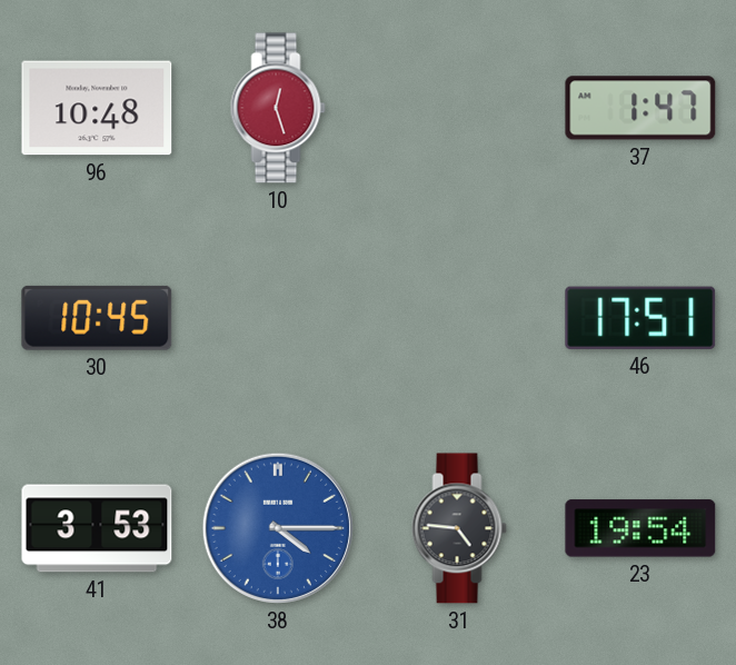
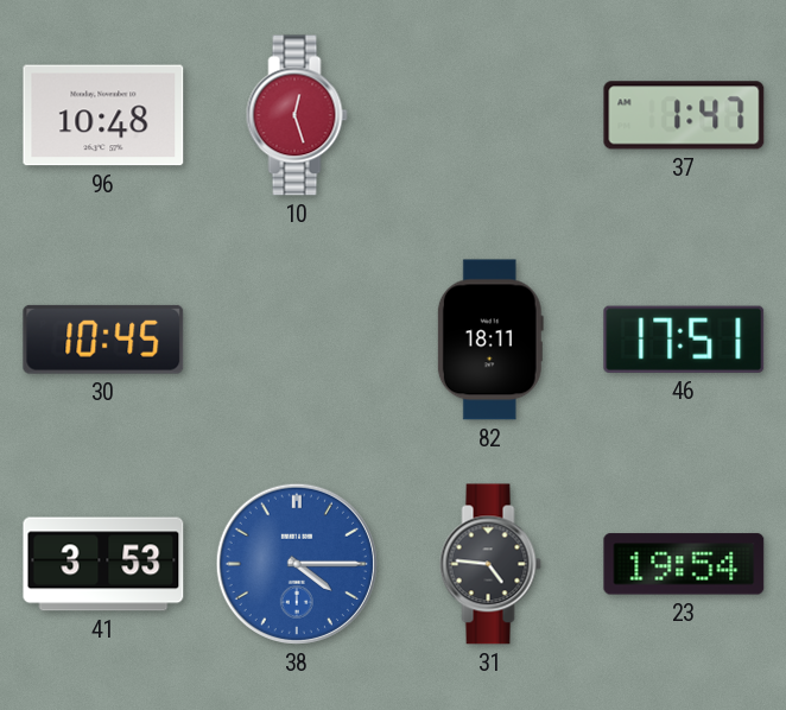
82: none -> 18:11 (490, 340)
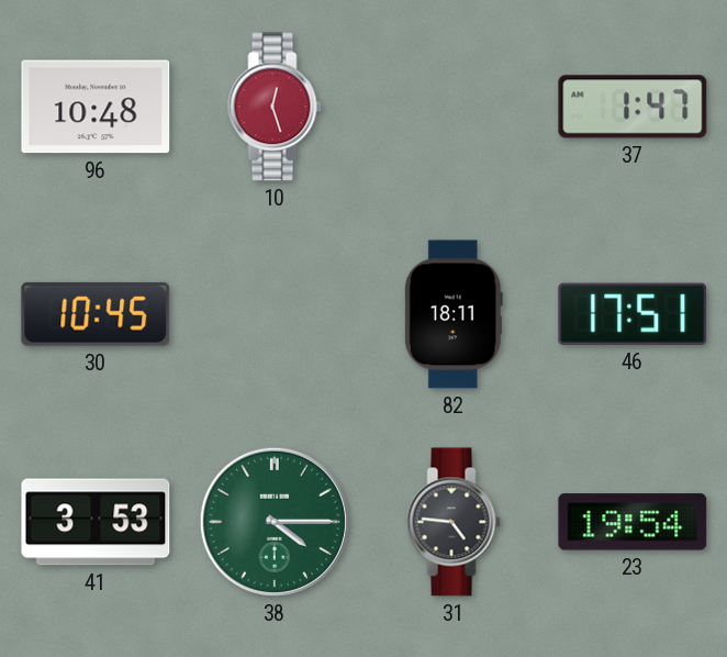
38 dial: blue -> green (275, 522)
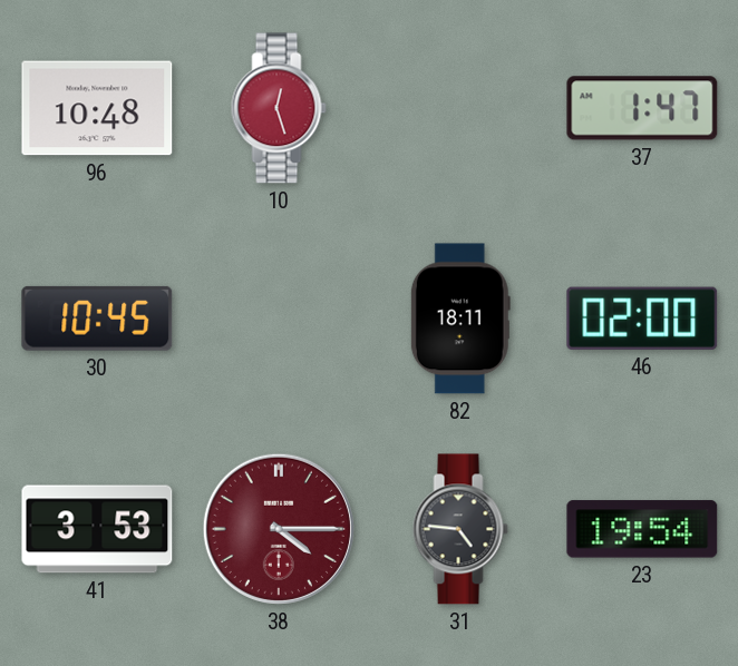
46: 17:51 -> 02:00 (642, 319)
38 dial: green -> burgundy (279, 529)
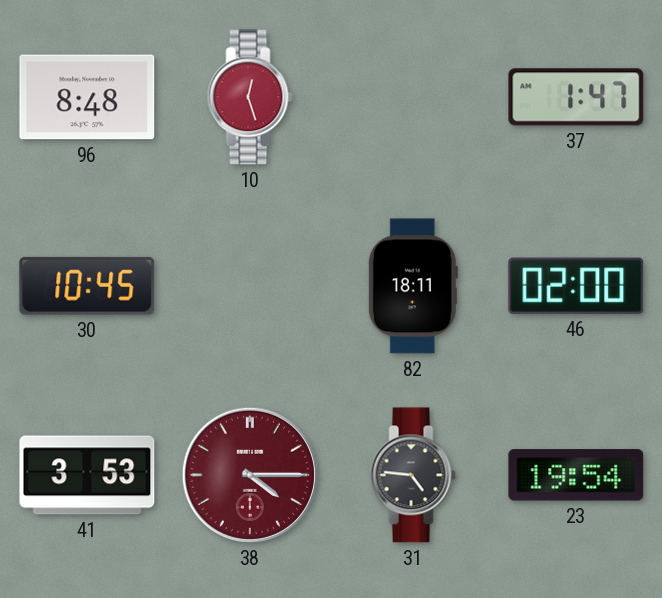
96: 10:48 -> 8:48 (87, 97)
